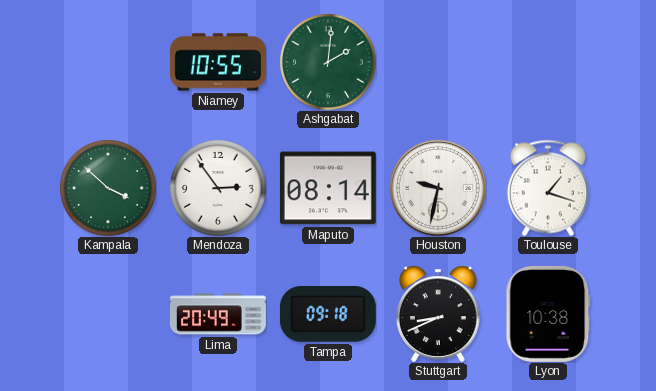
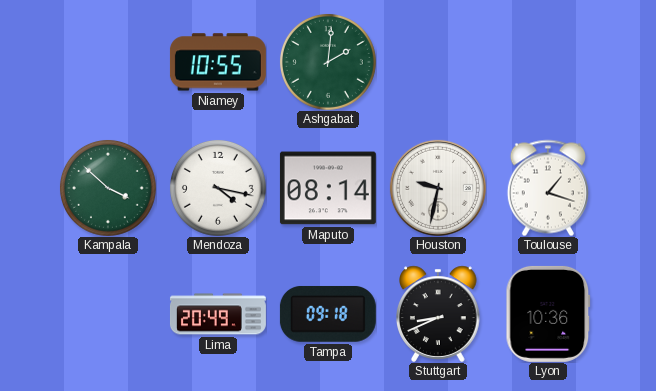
Mendoza: 2:54 -> 4:17 (218, 188)
Lyon: 10:38 -> 10:36 (548, 314)
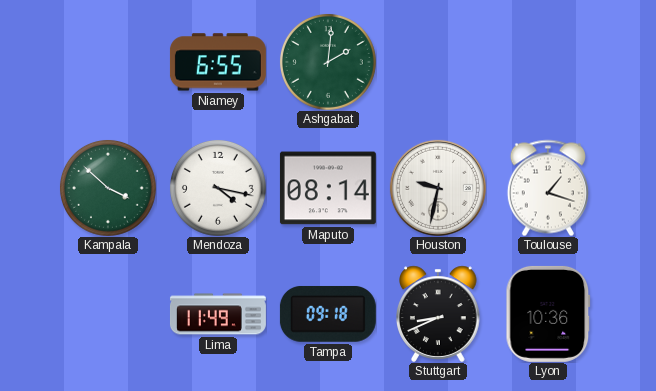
Niamey: 10:55 -> 6:55 (218, 62)
Lima: 20:49 -> 11:49 (218, 314)
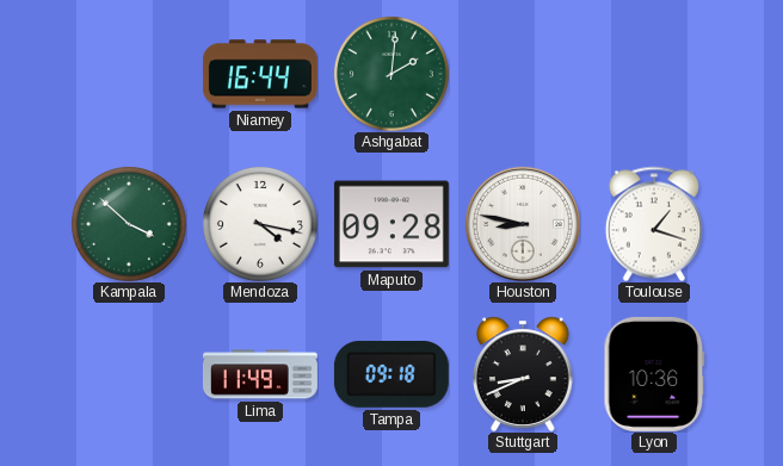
Niamey: 6:55 -> 16:44 (260, 74)
Maputo: 08:14 -> 09:28 (391, 224)
Houston: 9:32 -> 8:47 (523, 224)
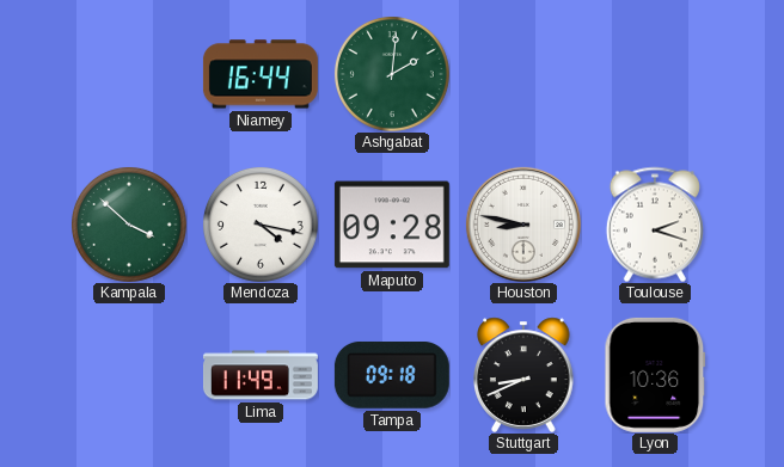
Toulouse: 1:18 -> 2:18 (655, 225)
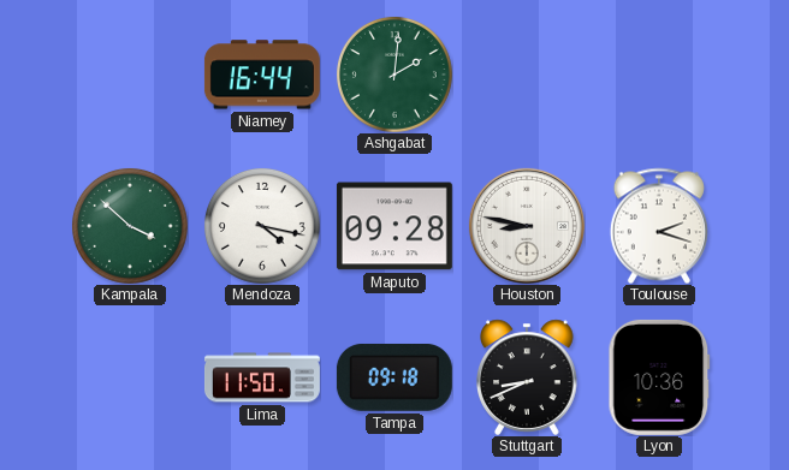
Lima: 11:49 -> 11:50 (262, 377)
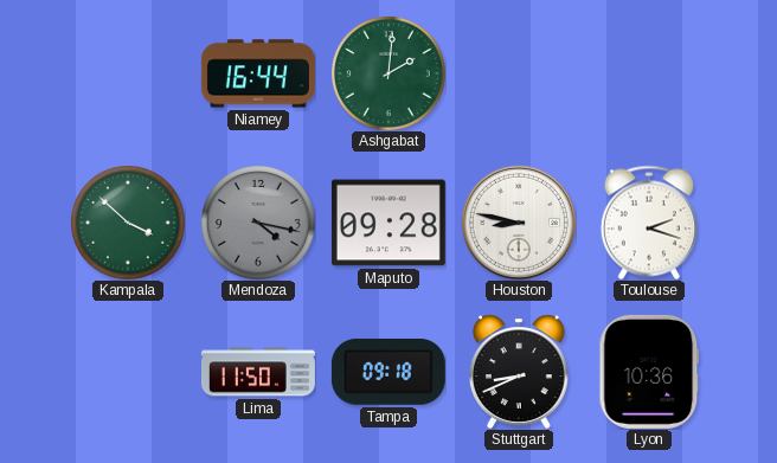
Mendoza dial: white -> grey (258, 223)
